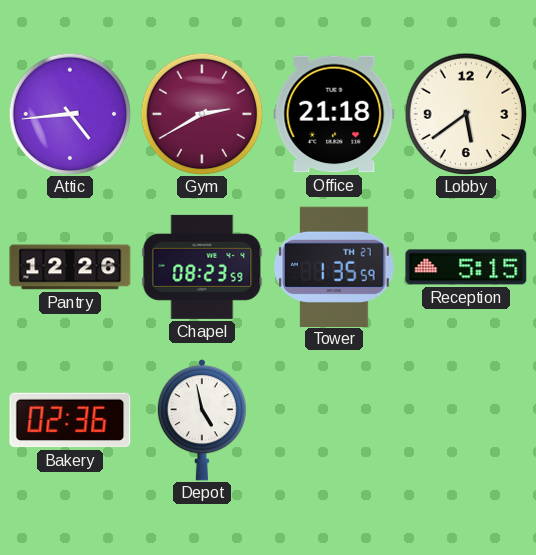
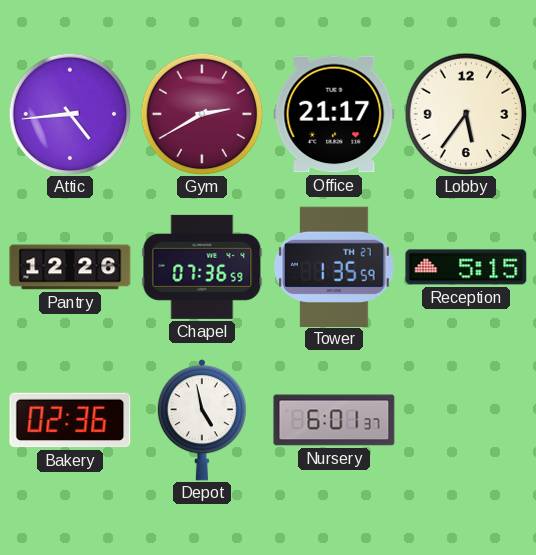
Office: 21:18 -> 21:17 (334, 114)
Lobby: 5:39 -> 5:36 (466, 114)
Chapel: 08:23 -> 07:36 (202, 267)
Nursery: none -> 6:01 (334, 420)
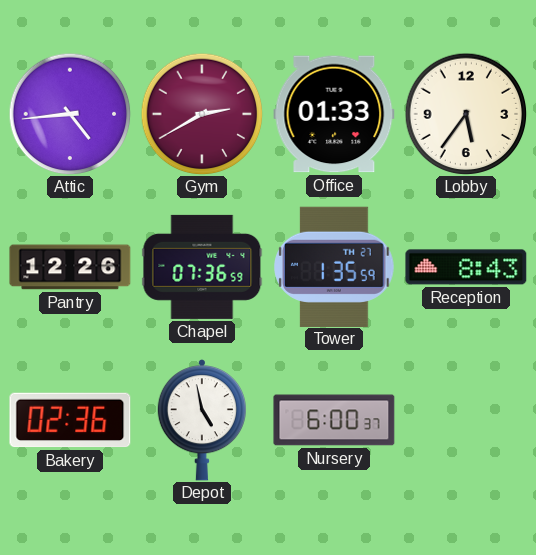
Office: 21:17 -> 01:33 (334, 114)
Reception: 5:15 -> 8:43 (466, 267)
Nursery: 6:01 -> 6:00 (334, 420)
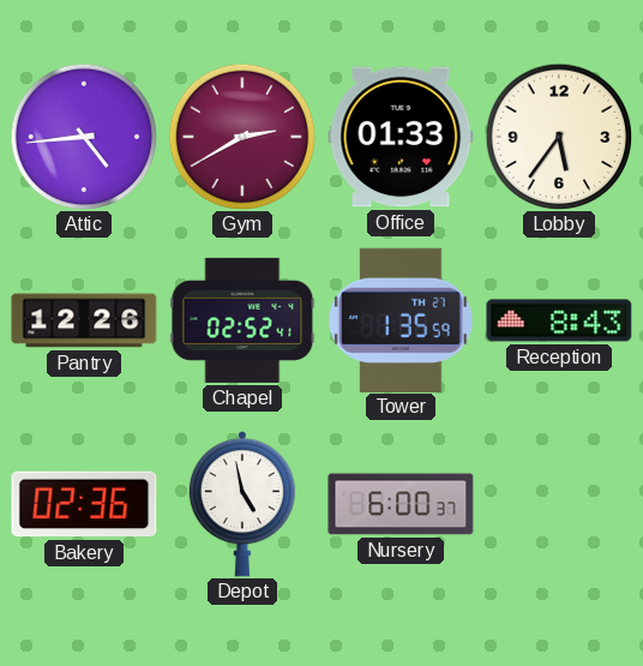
Chapel: 07:36 -> 02:52 (242, 320)
